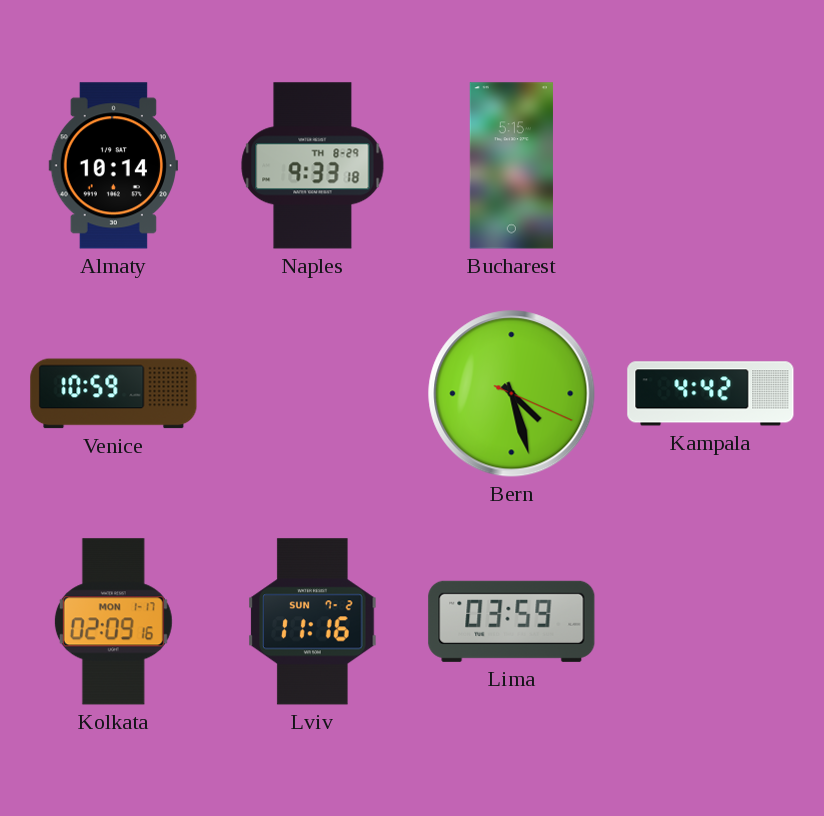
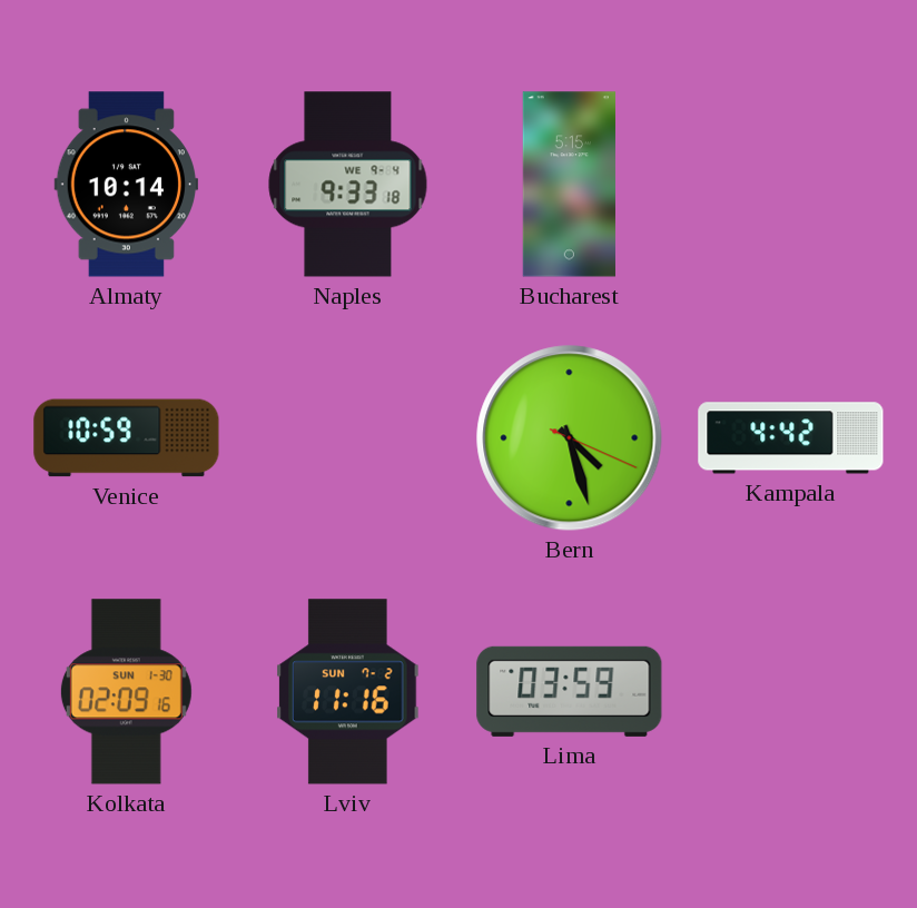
Naples date: TH 8-29 -> WE 9-4 (348, 185)
Kolkata date: MON 1-17 -> SUN 1-30 (126, 692)
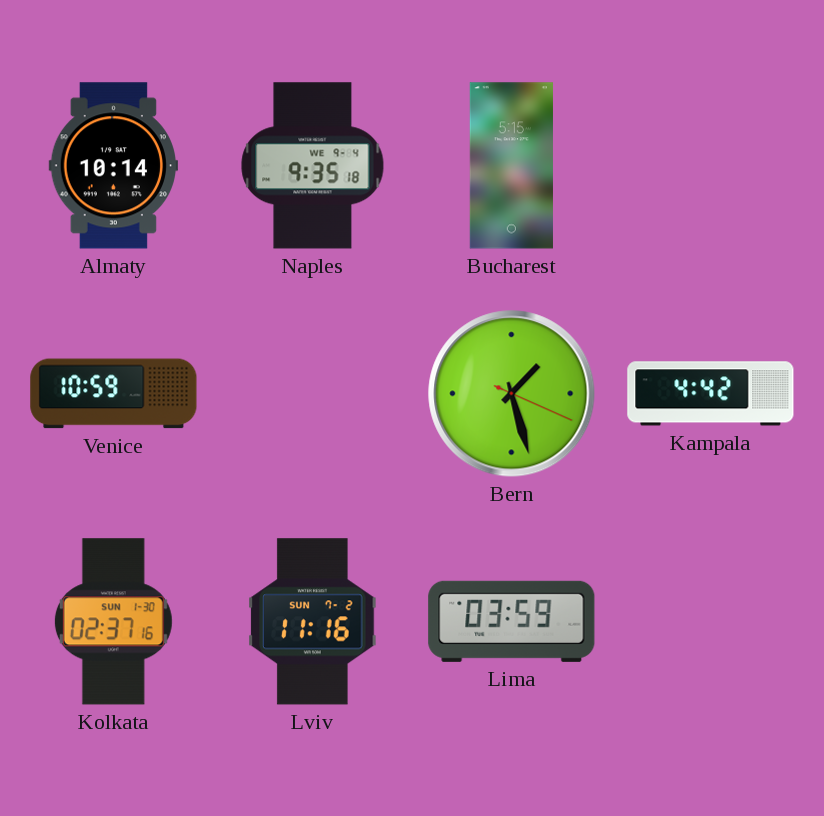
Naples: 9:33 -> 9:35 (313, 166)
Bern: 4:27 -> 1:27 (512, 394)
Kolkata: 02:09 -> 02:37 (113, 622)
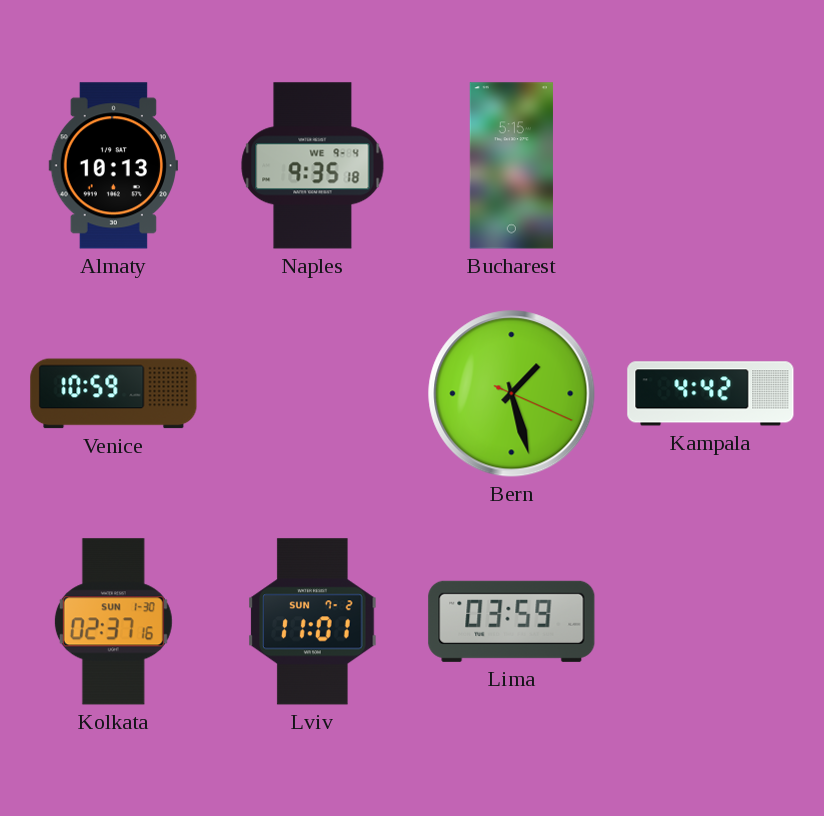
Almaty: 10:14 -> 10:13 (113, 166)
Lviv: 11:16 -> 11:01 (313, 622)
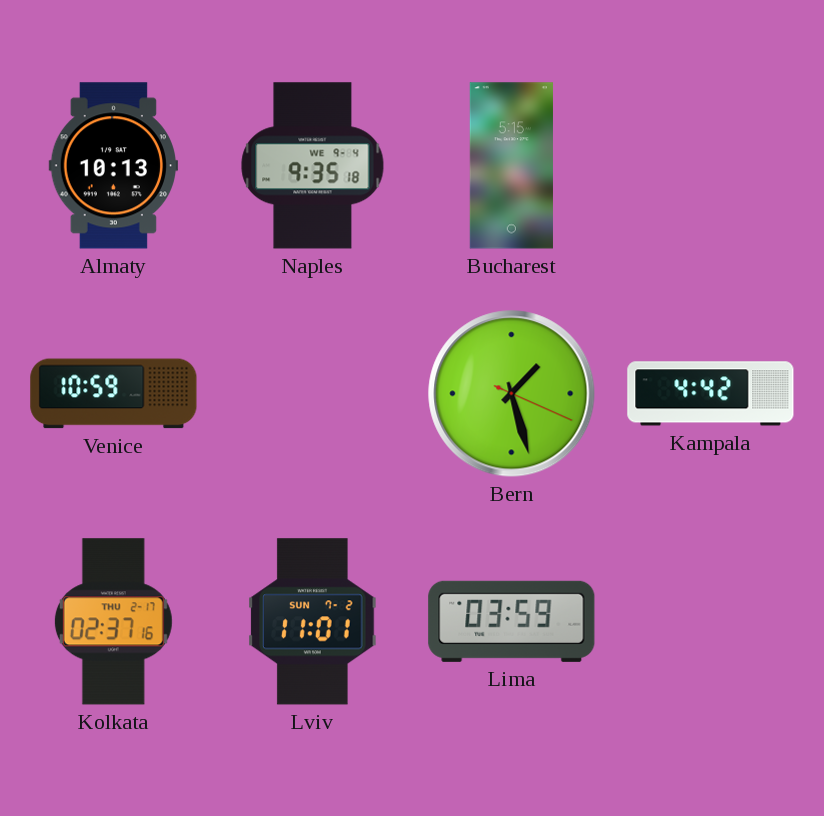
Kolkata date: SUN 1-30 -> THU 2-17 (113, 622)
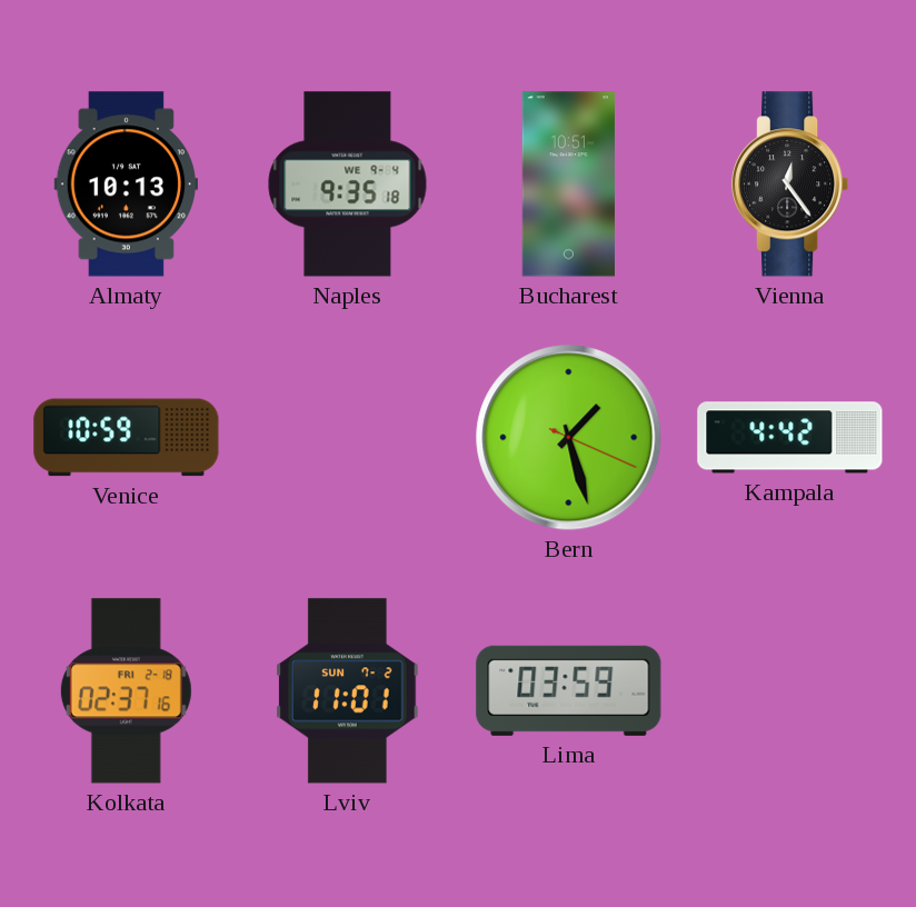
Bucharest: 5:15 -> 10:51 (568, 185)
Vienna: none -> 12:24 (791, 185)
Kolkata date: THU 2-17 -> FRI 2-18 (126, 691)
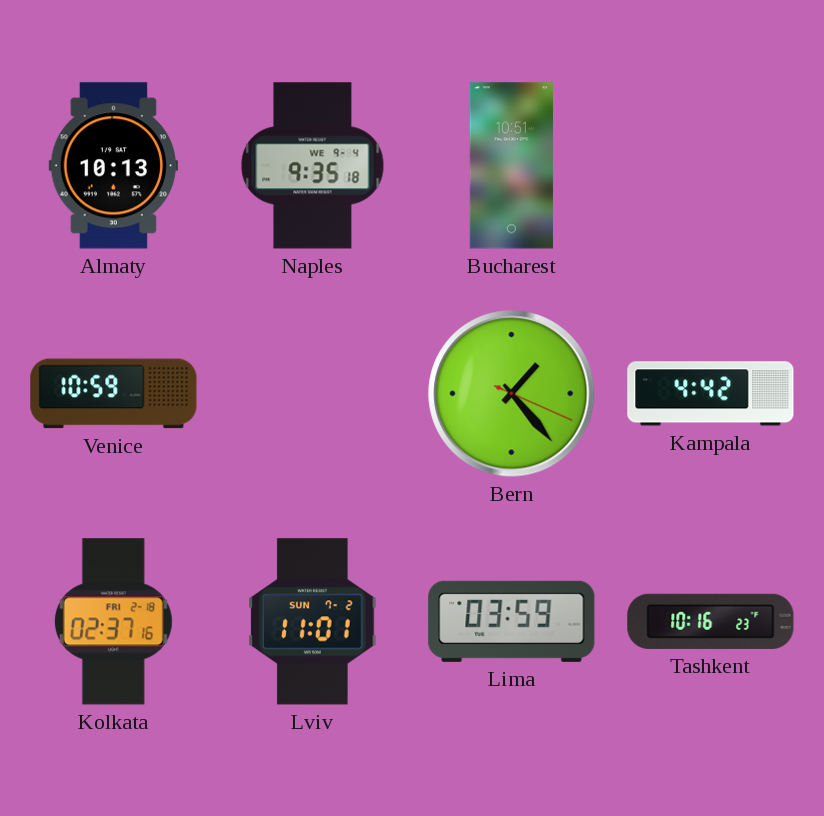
Vienna: 12:24 -> none (791, 185)
Bern: 1:27 -> 1:23 (512, 394)
Tashkent: none -> 10:16 (711, 621)
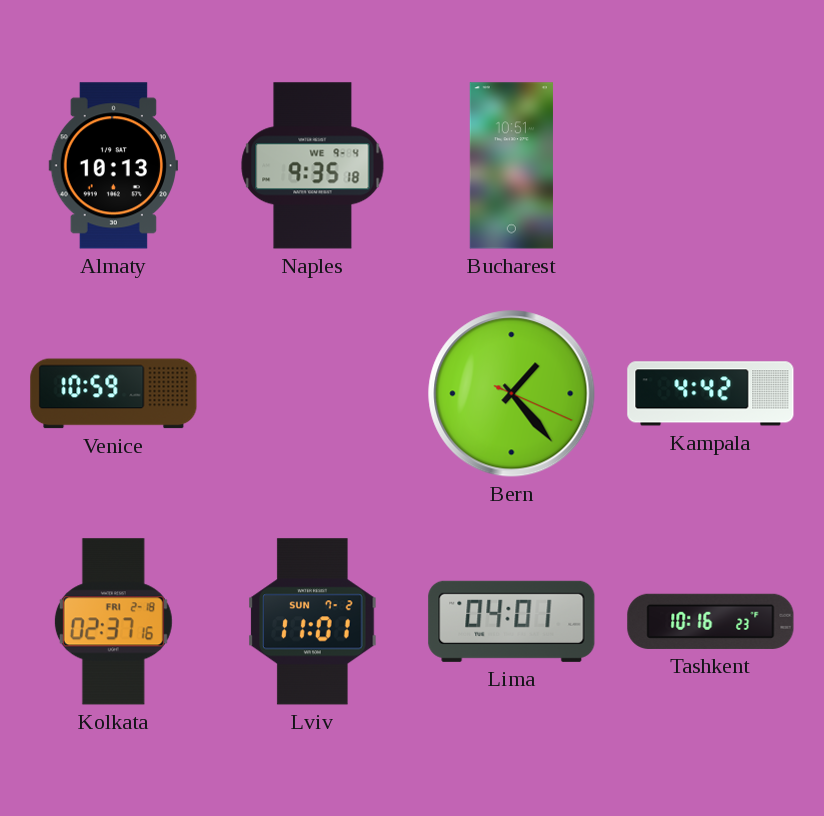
Lima: 03:59 -> 04:01 (512, 621)
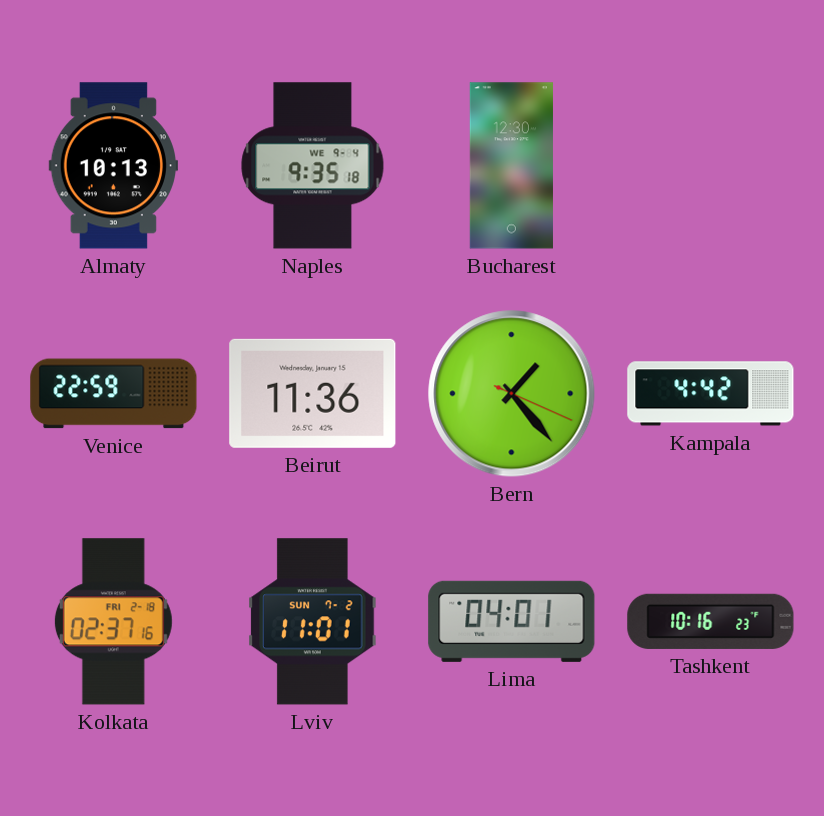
Bucharest: 10:51 -> 12:30 (511, 166)
Venice: 10:59 -> 22:59 (114, 394)
Beirut: none -> 11:36 (313, 393)
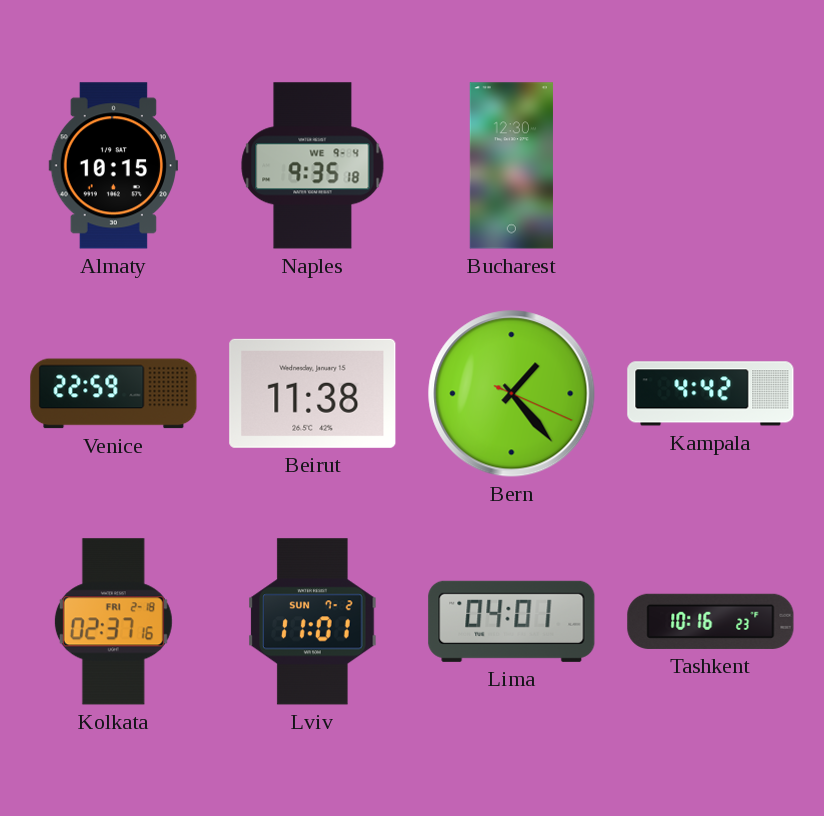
Almaty: 10:13 -> 10:15 (113, 166)
Beirut: 11:36 -> 11:38 (313, 393)
